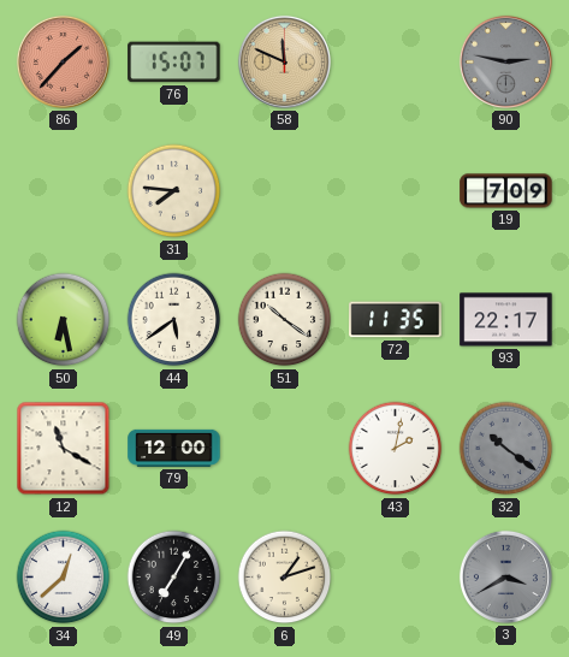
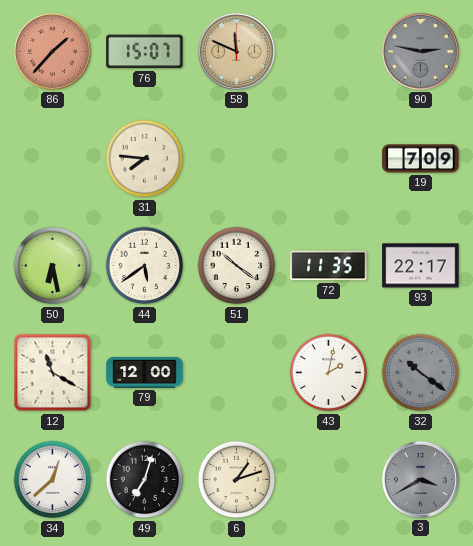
49: 7:05 -> 7:03 (145, 480)
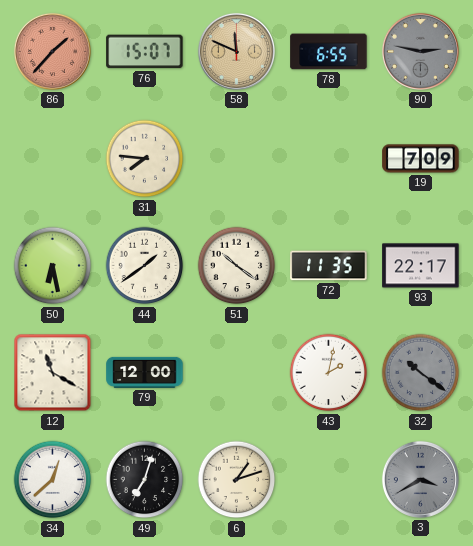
78: none -> 6:55 (329, 52)
44: 5:39 -> 1:39 (145, 266)
